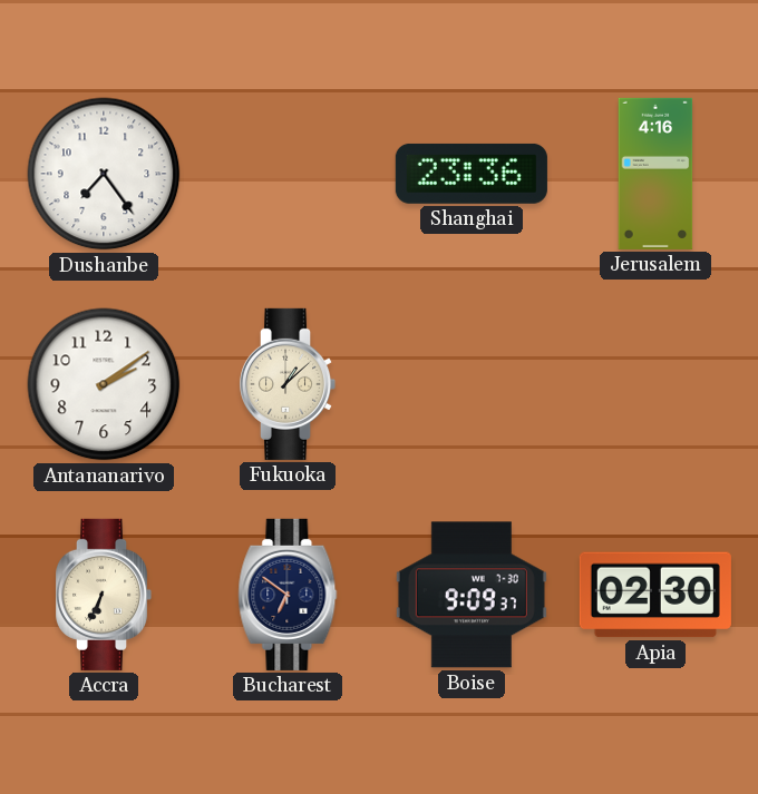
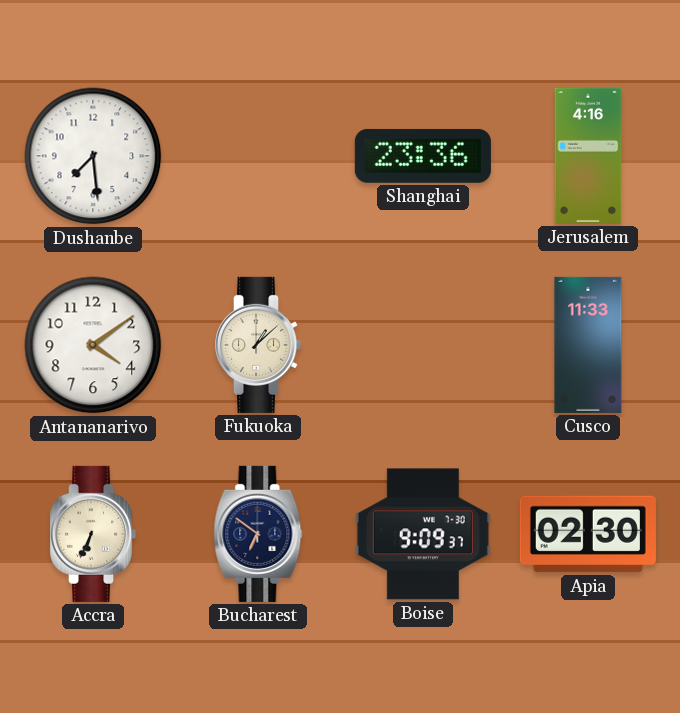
Dushanbe: 7:24 -> 7:29 (93, 156)
Antananarivo: 2:09 -> 4:09 (93, 345)
Cusco: none -> 11:33 (588, 345)
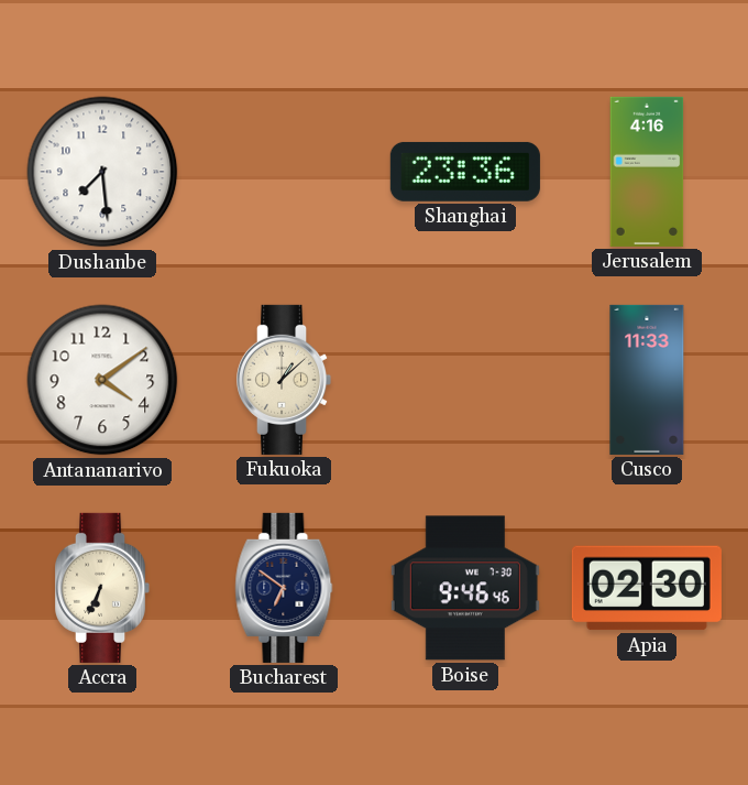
Boise: 9:09 -> 9:46 (465, 588)
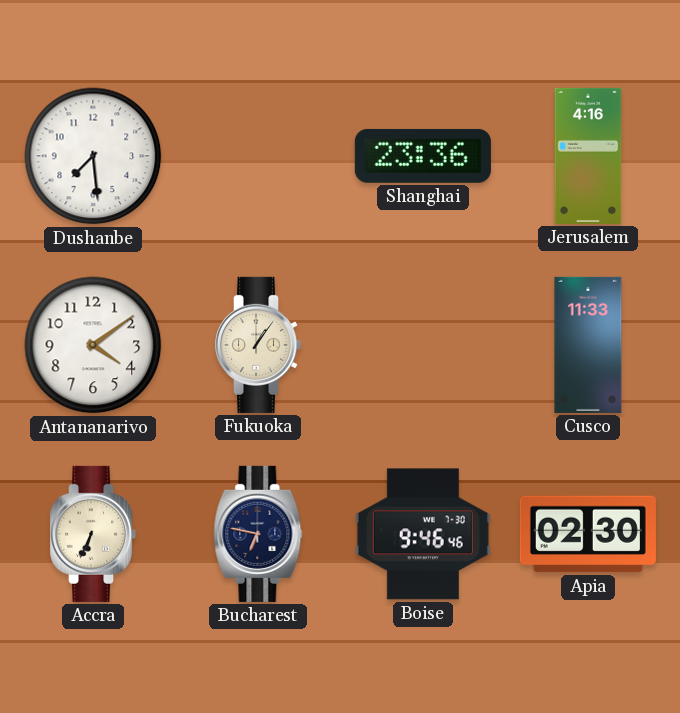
Fukuoka: 1:08 -> 1:06 (258, 345)
Bucharest: 6:51 -> 6:47 (258, 534)
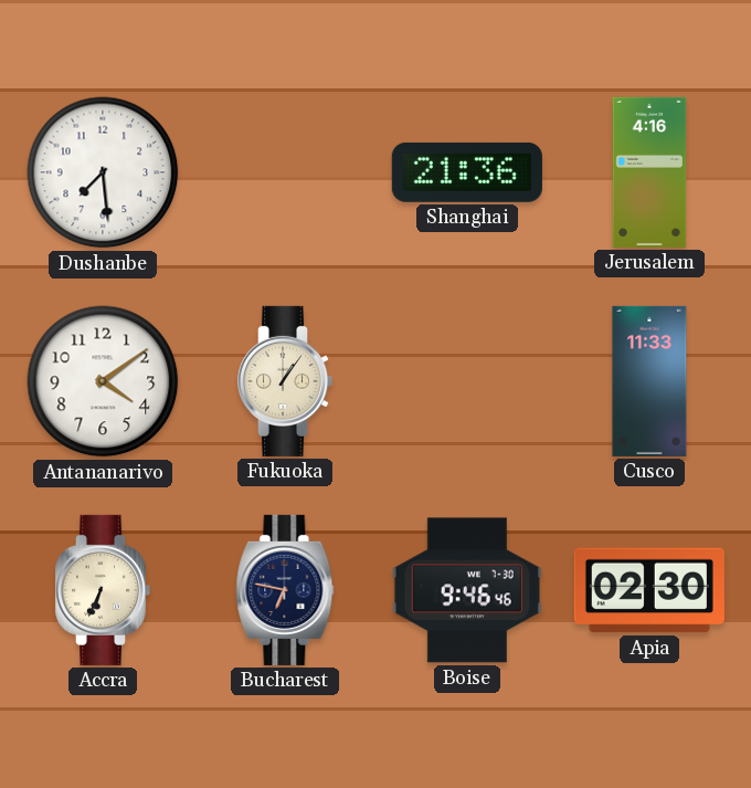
Shanghai: 23:36 -> 21:36 (467, 172)
